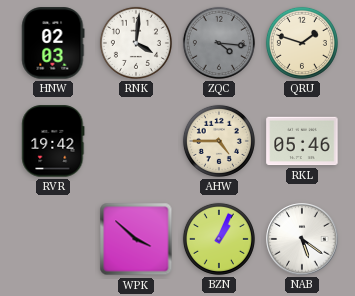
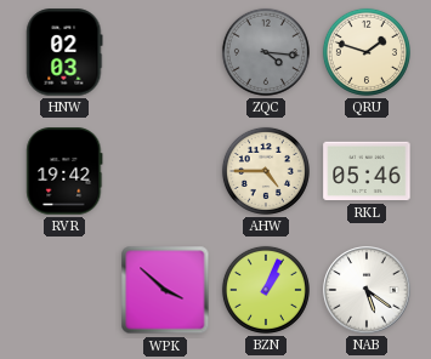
RNK: 4:01 -> none (136, 43)
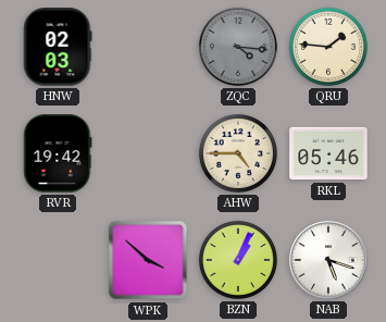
QRU: 1:48 -> 1:46 (328, 47)
NAB: 5:21 -> 5:18 (328, 260)
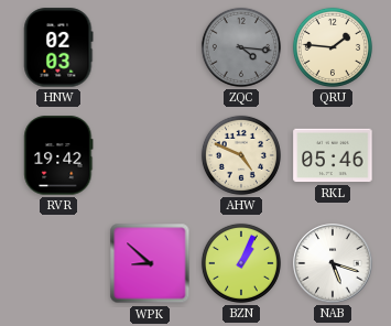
AHW: 4:45 -> 4:49 (241, 155)
WPK: 3:52 -> 8:52 (150, 263)
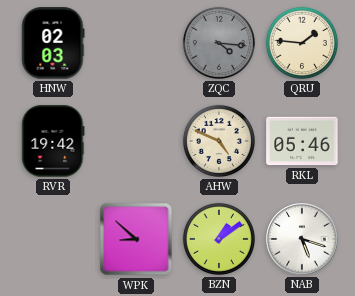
BZN: 1:04 -> 1:09 (219, 239)
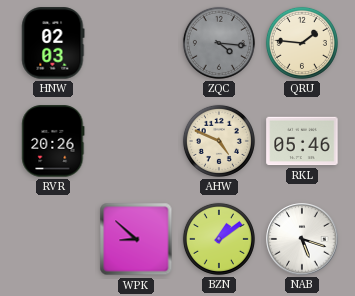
RVR: 19:42 -> 20:26 (53, 141)
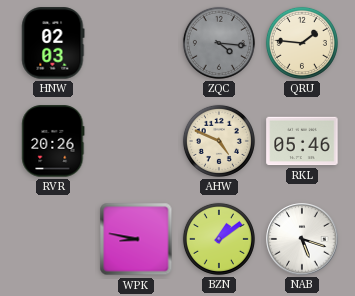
WPK: 8:52 -> 8:47 (136, 239)
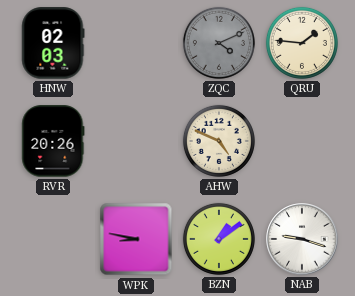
ZQC: 4:16 -> 4:11 (219, 43)
RKL: 05:46 -> none (302, 141)
NAB: 5:18 -> 9:18 (302, 239)
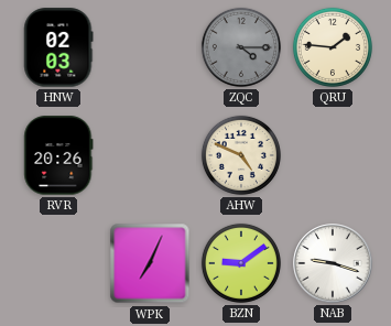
ZQC: 4:11 -> 4:15 (241, 47)
WPK: 8:47 -> 7:04 (150, 263)
BZN: 1:09 -> 9:09 (241, 263)
